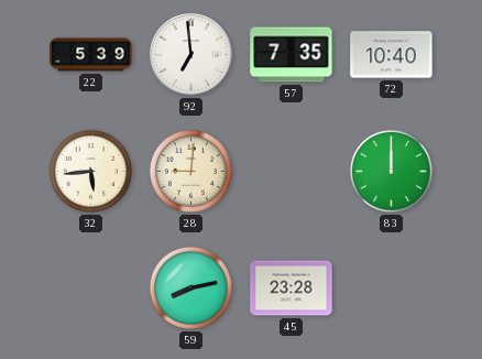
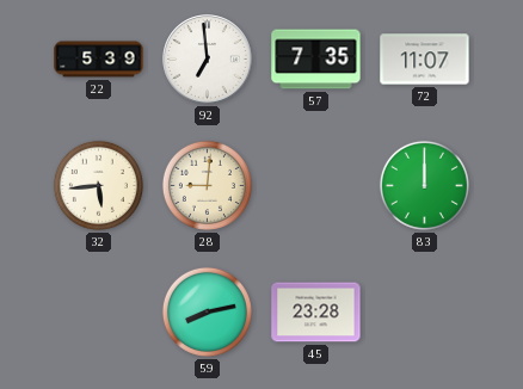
72: 10:40 -> 11:07 (425, 60)
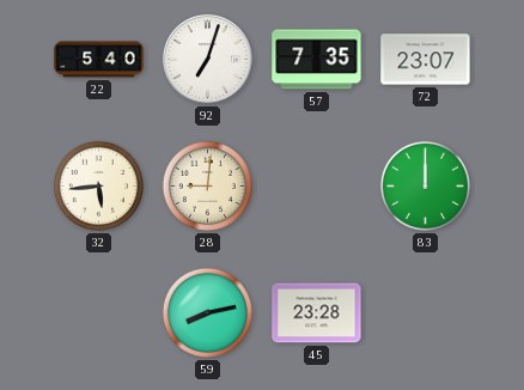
22: 5:39 -> 5:40 (99, 60)
92: 6:59 -> 7:03 (208, 60)
72: 11:07 -> 23:07 (426, 60)
